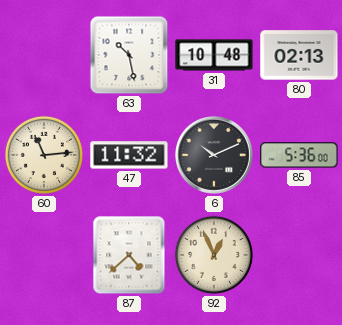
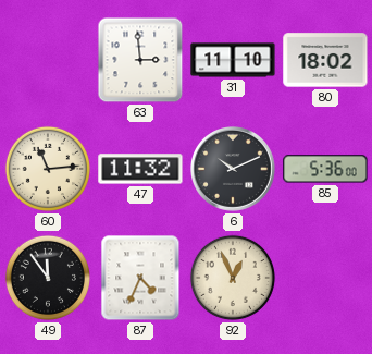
63: 10:28 -> 2:59 (140, 60)
31: 10:48 -> 11:10 (233, 60)
80: 02:13 -> 18:02 (325, 60)
49: none -> 11:54 (48, 278)
87: 4:38 -> 4:34 (140, 278)
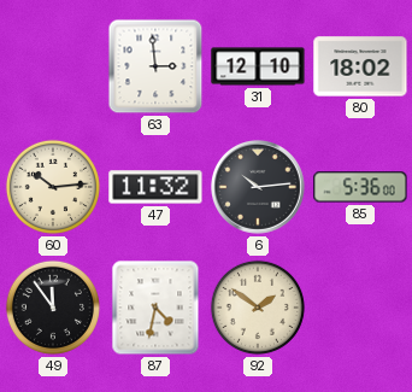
31: 11:10 -> 12:10 (258, 66)
60: 11:14 -> 10:14 (53, 187)
6: 10:11 -> 10:14 (259, 188)
87: 4:34 -> 4:32 (155, 308)
92: 12:56 -> 1:51 (258, 308)
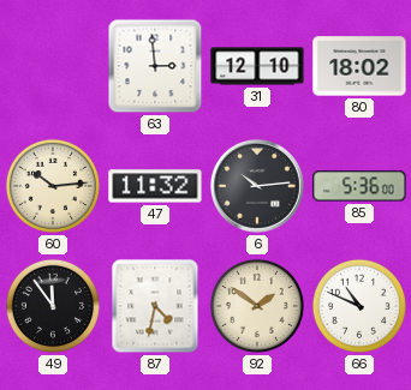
66: none -> 10:49 (359, 306)
